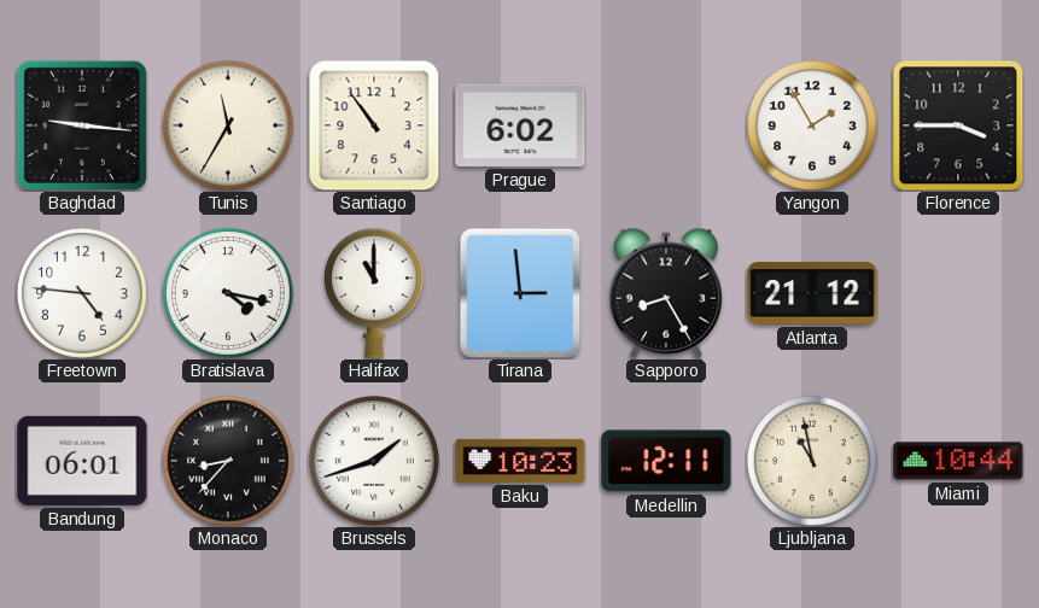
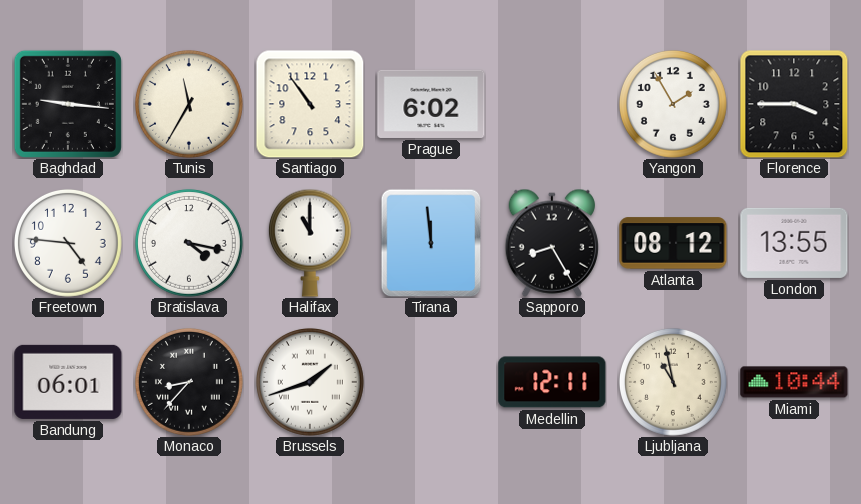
Tirana: 2:59 -> 11:59 (431, 243)
Atlanta: 21:12 -> 08:12 (673, 243)
London: none -> 13:55 (794, 243)
Baku: 10:23 -> none (520, 461)
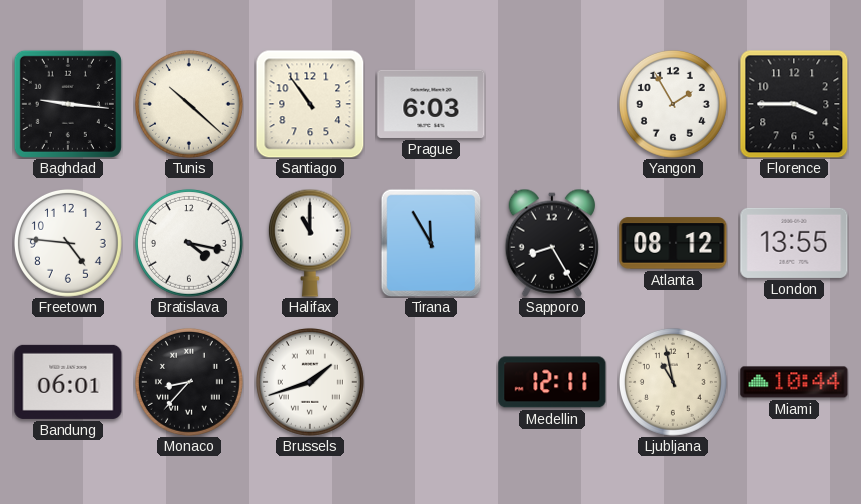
Tunis: 11:35 -> 10:22 (189, 104)
Prague: 6:02 -> 6:03 (431, 104)
Tirana: 11:59 -> 11:55 (431, 243)
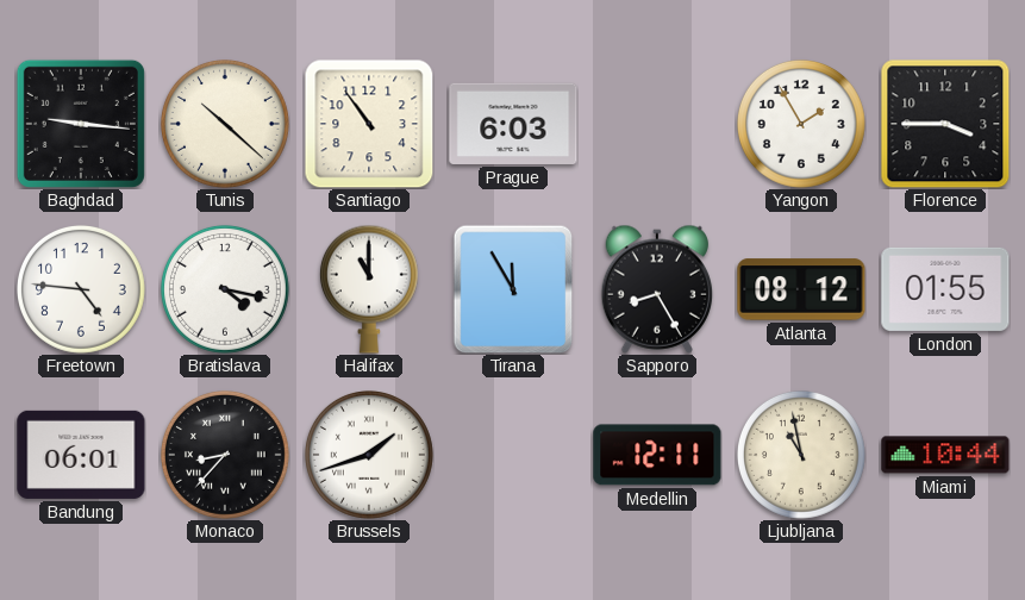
London: 13:55 -> 01:55 (945, 289)
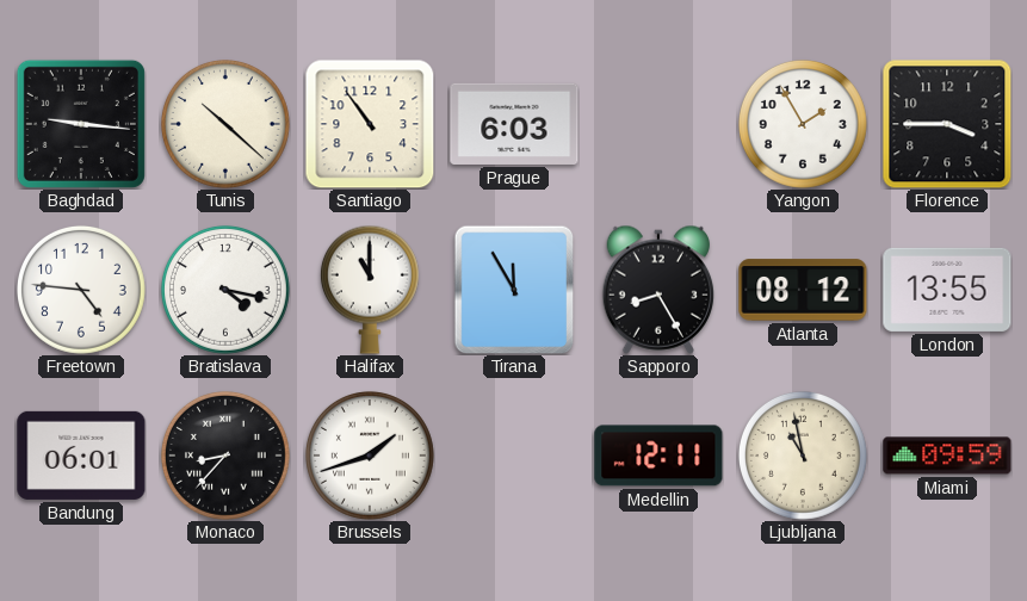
London: 01:55 -> 13:55 (947, 290)
Miami: 10:44 -> 09:59 (947, 456)
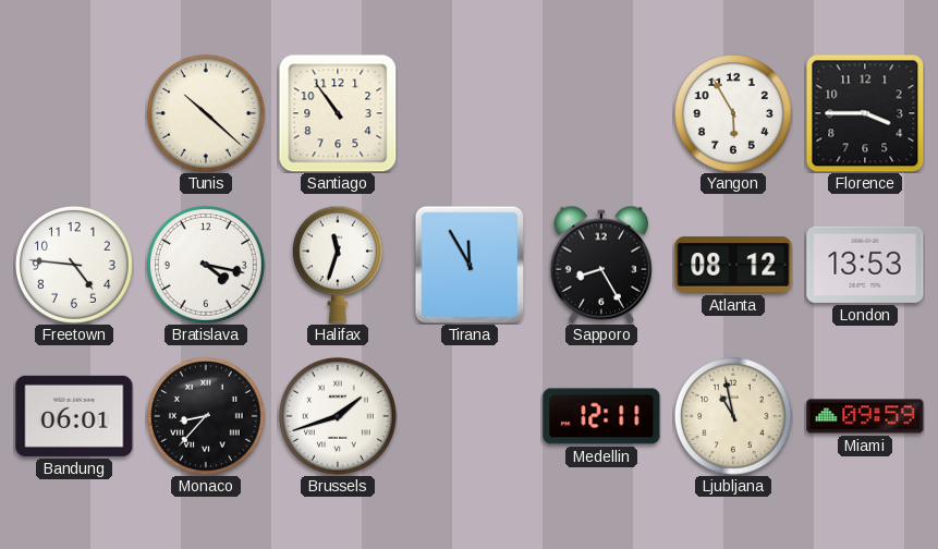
Baghdad: 9:16 -> none (81, 124)
Prague: 6:03 -> none (514, 124)
Yangon: 1:55 -> 5:55 (733, 113)
Halifax: 11:00 -> 11:33 (338, 265)
London: 13:55 -> 13:53 (865, 265)
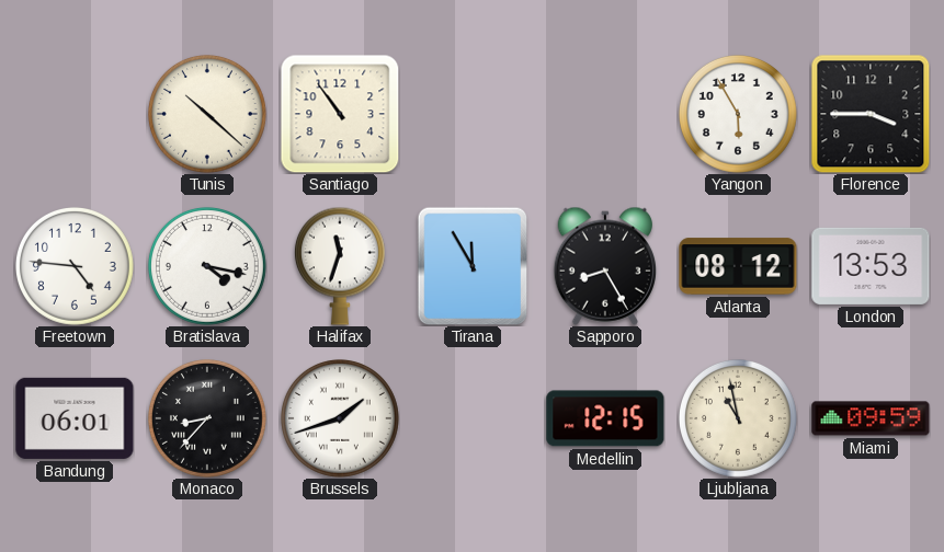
Medellin: 12:11 -> 12:15 (605, 418)
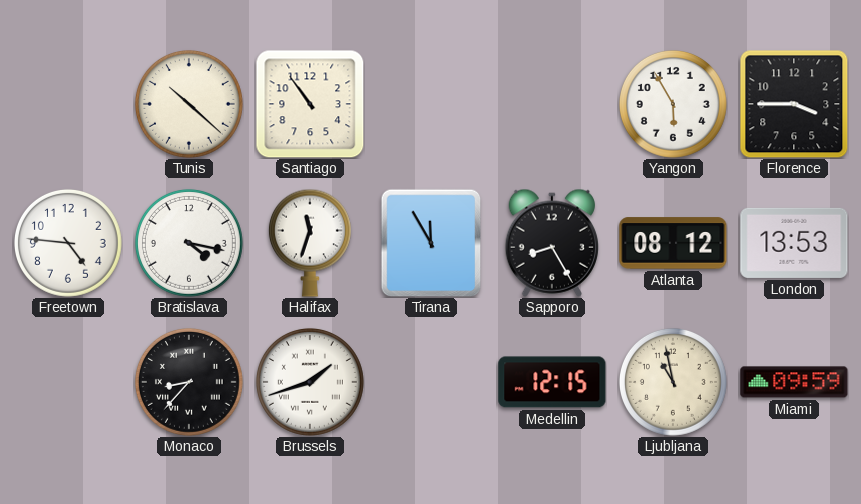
Bandung: 06:01 -> none (75, 418)
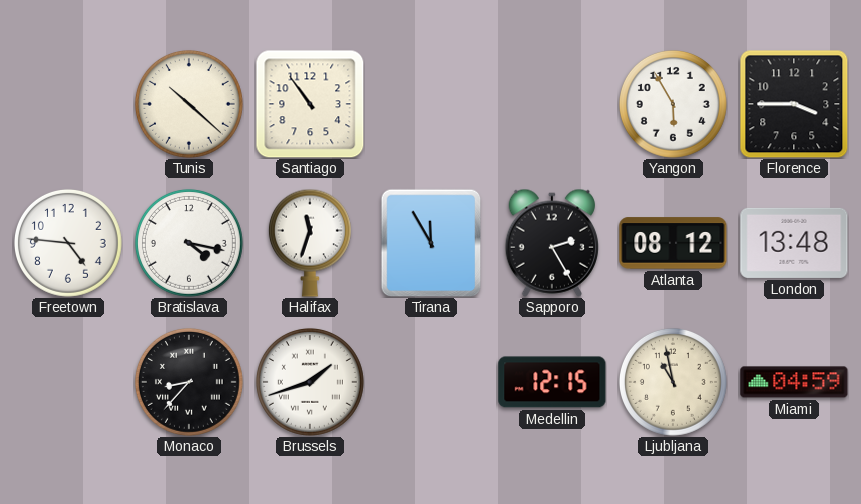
Sapporo: 8:25 -> 2:25 (552, 243)
London: 13:53 -> 13:48 (794, 243)
Miami: 09:59 -> 04:59 (794, 382)
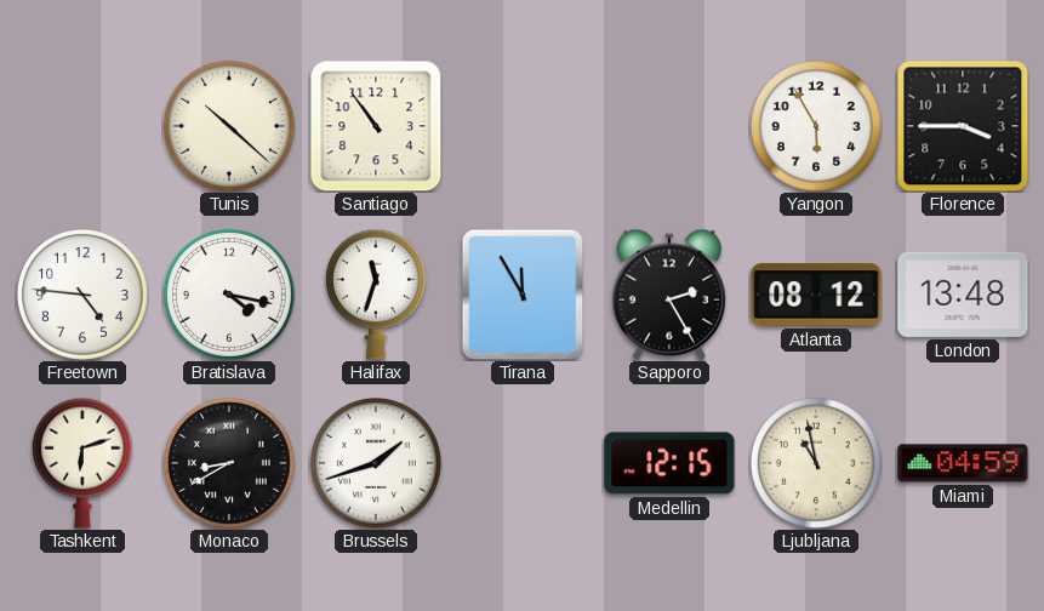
Tashkent: none -> 6:12 (82, 463)
Monaco: 8:37 -> 8:40 (229, 463)
